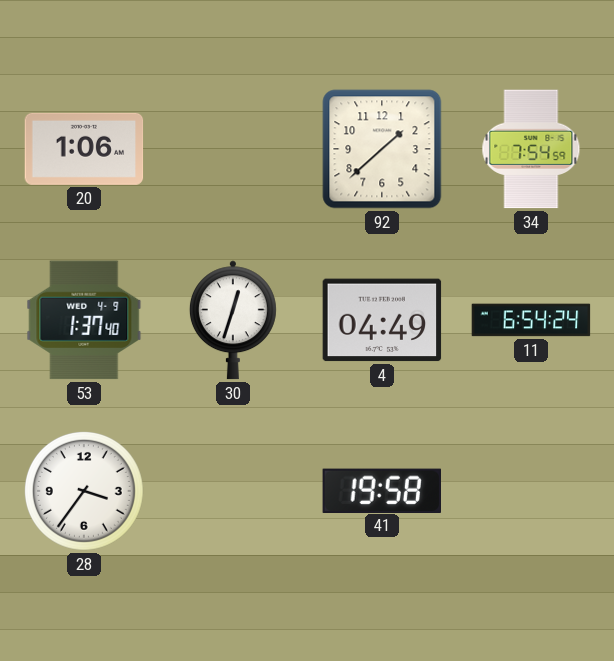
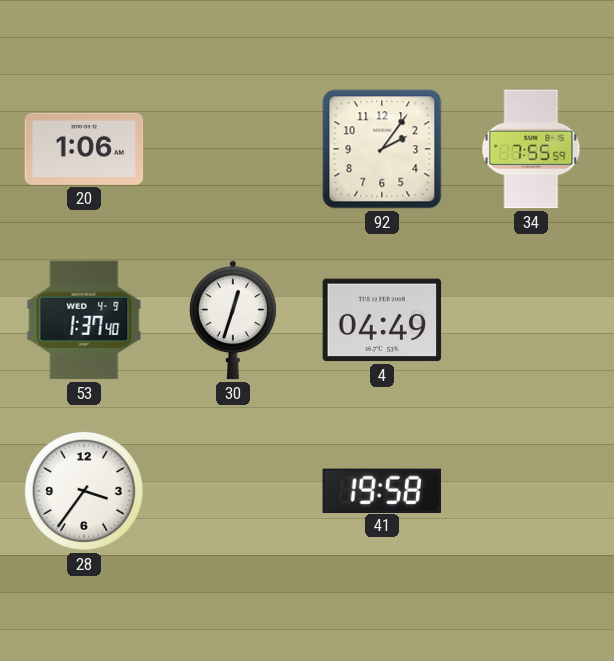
92: 1:38 -> 2:06 (382, 149)
34: 7:54 -> 7:55 (531, 149)
11: 6:54 -> none (531, 320)
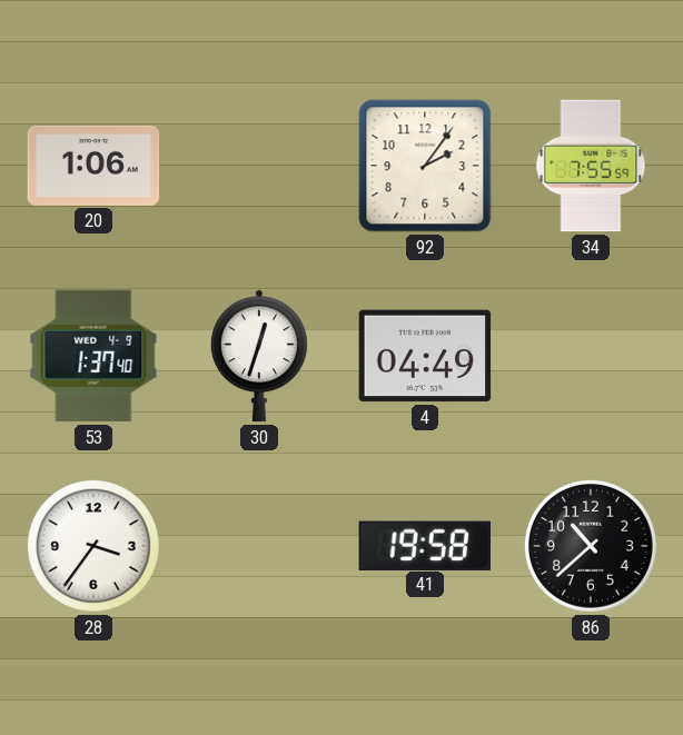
86: none -> 10:38 (591, 546)
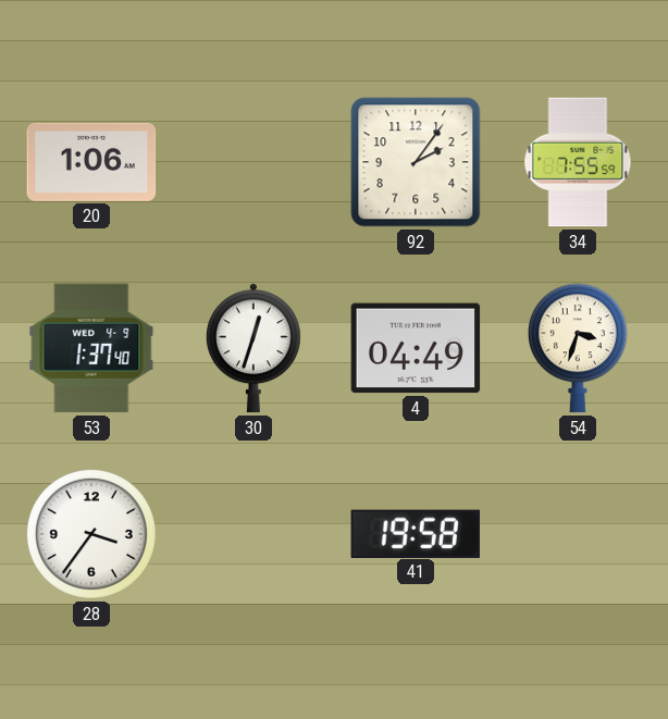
54: none -> 3:33 (578, 348)
86: 10:38 -> none (591, 546)
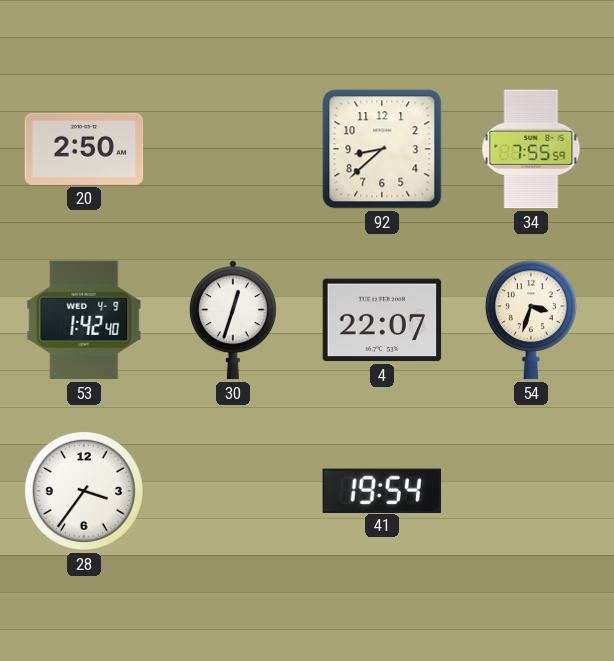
20: 1:06 -> 2:50 (84, 149)
92: 2:06 -> 8:38 (382, 149)
53: 1:37 -> 1:42 (84, 320)
4: 04:49 -> 22:07 (382, 320)
41: 19:58 -> 19:54 (381, 490)
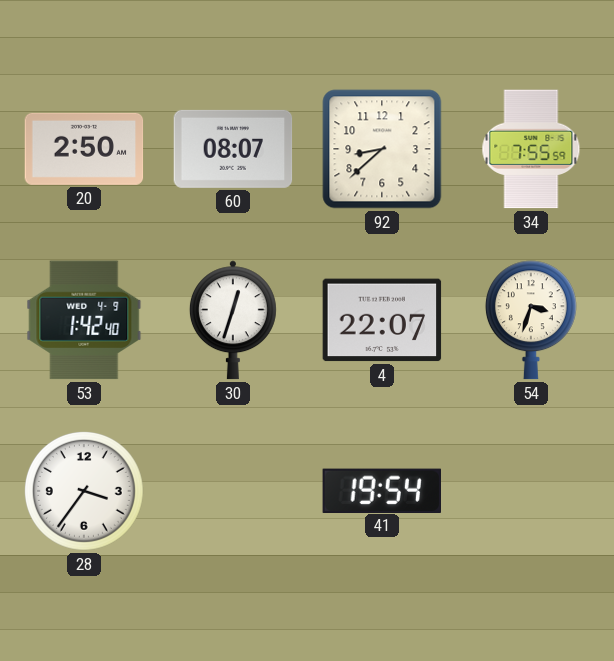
60: none -> 08:07 (233, 149)
